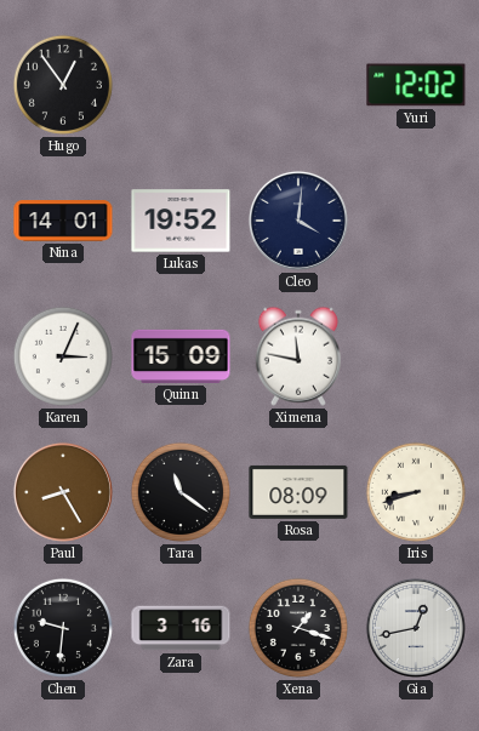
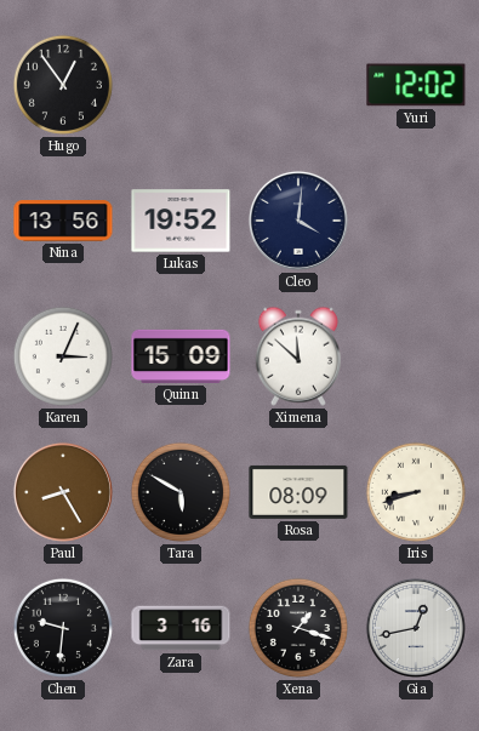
Nina: 14:01 -> 13:56 (63, 222)
Ximena: 11:47 -> 11:52 (298, 356)
Tara: 11:21 -> 5:50 (181, 492)
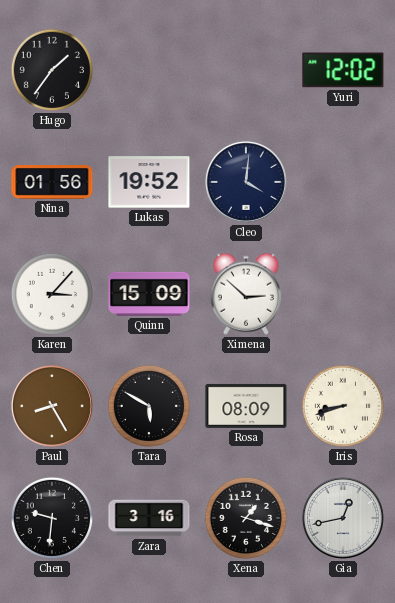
Hugo: 12:54 -> 1:36 (52, 70)
Nina: 13:56 -> 01:56 (52, 183)
Karen: 3:04 -> 3:07 (52, 294)
Ximena: 11:52 -> 2:52 (246, 294)
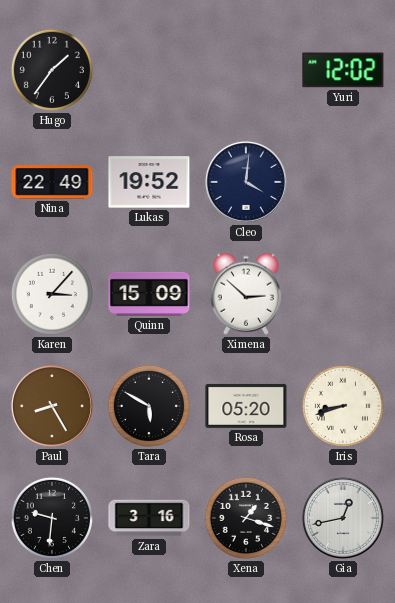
Nina: 01:56 -> 22:49 (52, 183)
Rosa: 08:09 -> 05:20 (246, 406)
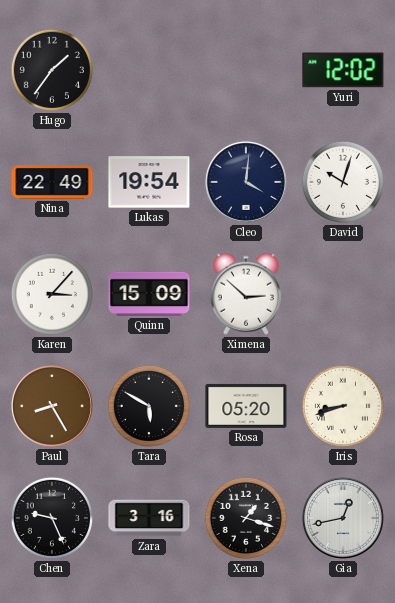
Lukas: 19:52 -> 19:54 (149, 182)
David: none -> 10:03 (343, 182)
Chen: 9:31 -> 9:26 (52, 518)
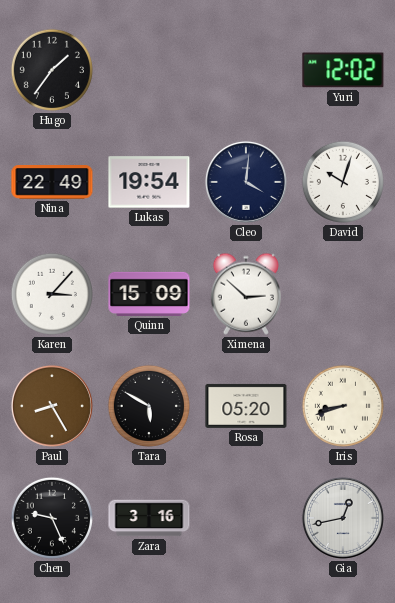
Xena: 1:18 -> none (246, 518)
